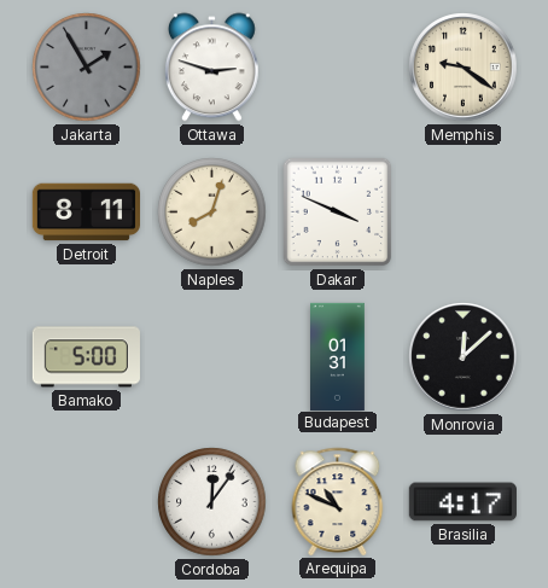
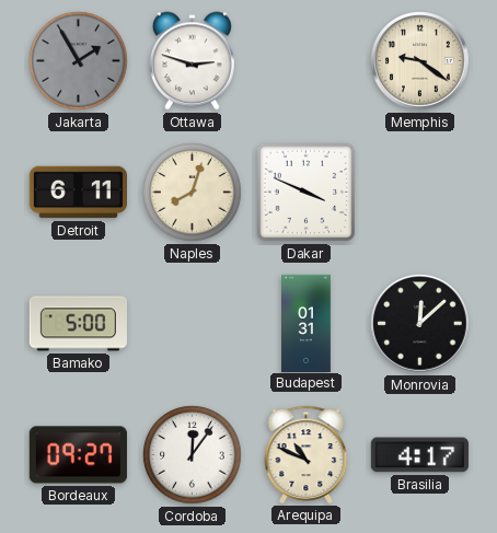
Detroit: 8:11 -> 6:11 (78, 193)
Bordeaux: none -> 09:27 (78, 455)
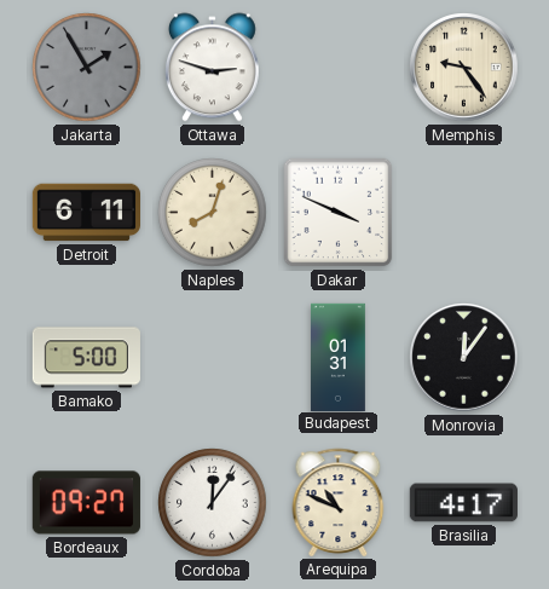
Memphis: 9:21 -> 9:24 (464, 68)
Monrovia: 12:08 -> 12:06 (464, 358)
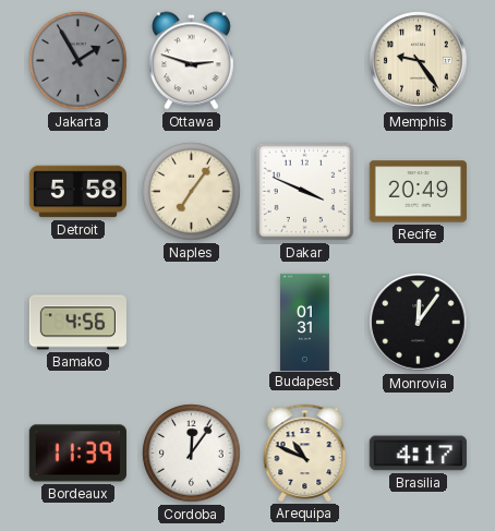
Detroit: 6:11 -> 5:58 (77, 192)
Naples: 8:03 -> 7:06 (192, 192)
Recife: none -> 20:49 (418, 192)
Bamako: 5:00 -> 4:56 (77, 323)
Bordeaux: 09:27 -> 11:39 (77, 454)
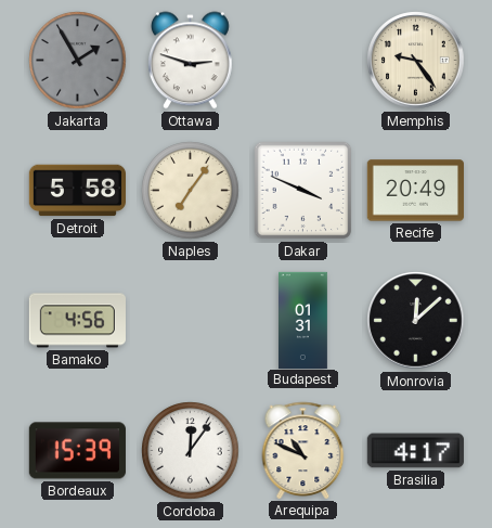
Monrovia: 12:06 -> 12:08 (416, 321)
Bordeaux: 11:39 -> 15:39 (77, 451)
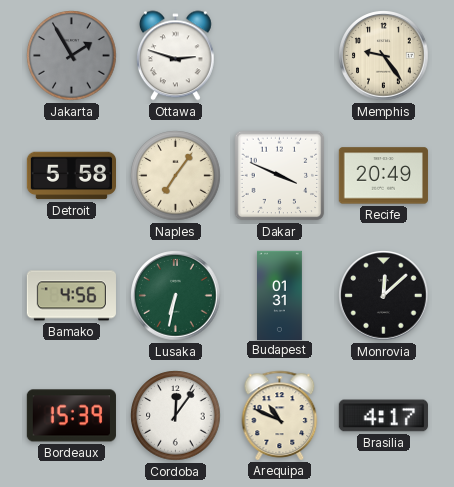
Lusaka: none -> 6:32 (176, 296)
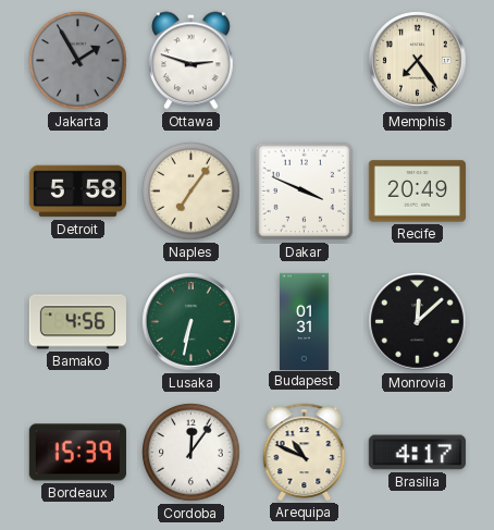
Memphis: 9:24 -> 7:24 (418, 61)
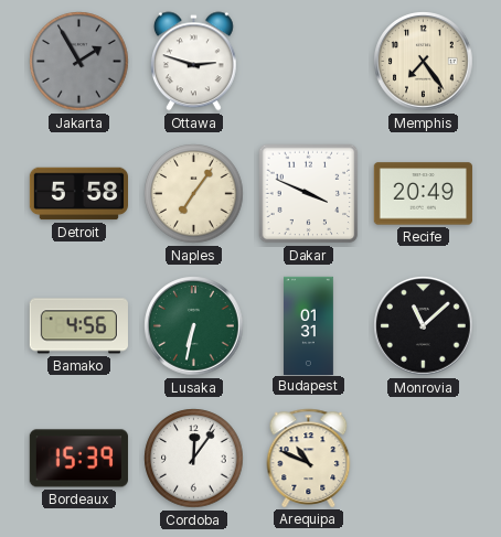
Monrovia: 12:08 -> 11:08 (424, 326)
Brasilia: 4:17 -> none (417, 453)
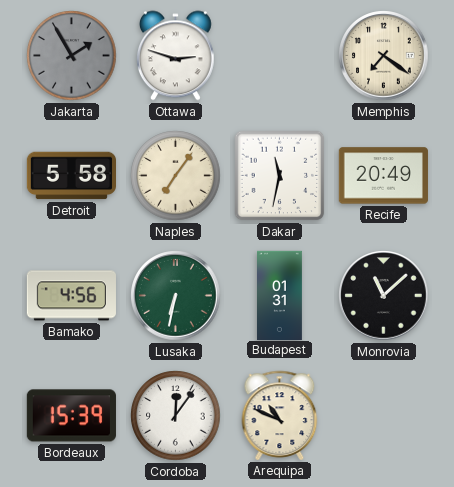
Memphis: 7:24 -> 7:21 (384, 56)
Dakar: 3:49 -> 11:32 (280, 176)
